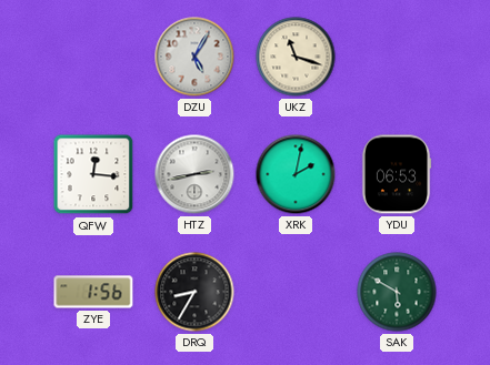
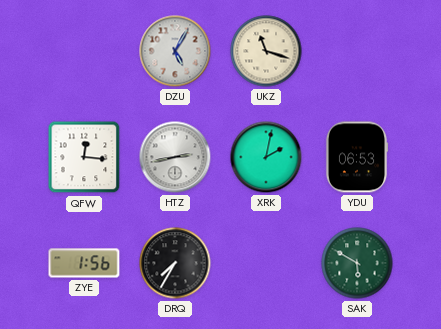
DRQ: 8:35 -> 7:35 (175, 263)
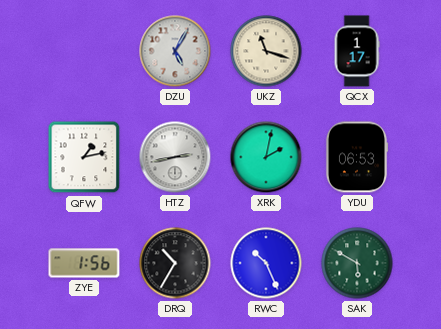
QCX: none -> 1:17 (357, 51)
QFW: 12:16 -> 1:13 (84, 157)
DRQ: 7:35 -> 10:35 (175, 263)
RWC: none -> 10:26 (266, 263)
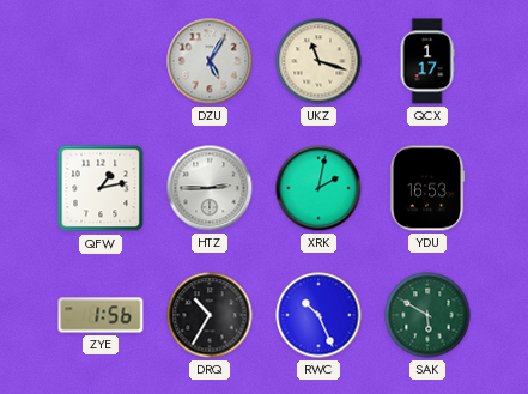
HTZ: 2:43 -> 2:45 (210, 188)
YDU: 06:53 -> 16:53 (427, 188)
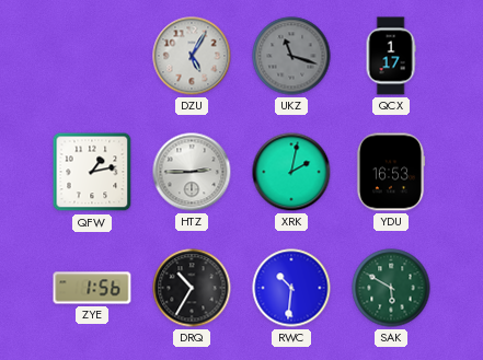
UKZ dial: cream -> grey (291, 56)
RWC: 10:26 -> 10:31 (291, 288)
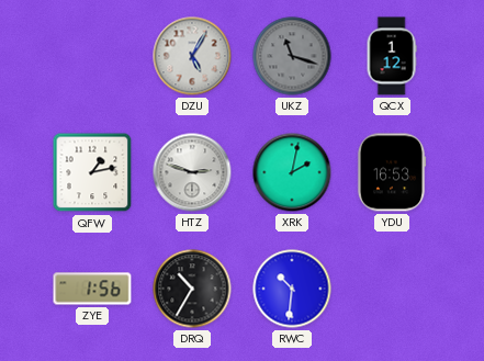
QCX: 1:17 -> 1:12 (392, 56)
HTZ: 2:45 -> 2:48 (192, 172)
SAK: 5:50 -> none (391, 288)
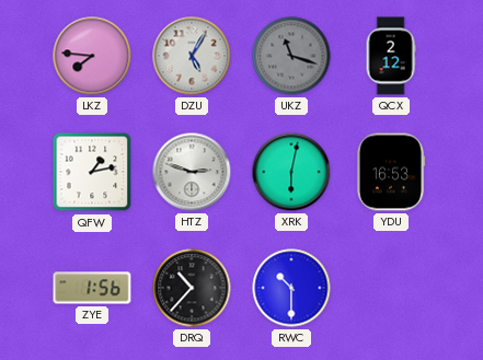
LKZ: none -> 7:46 (92, 56)
QCX: 1:12 -> 2:12 (391, 56)
XRK: 2:02 -> 6:02 (291, 172)
DRQ: 10:35 -> 10:37 (192, 288)
RWC: 10:31 -> 10:30 (291, 288)
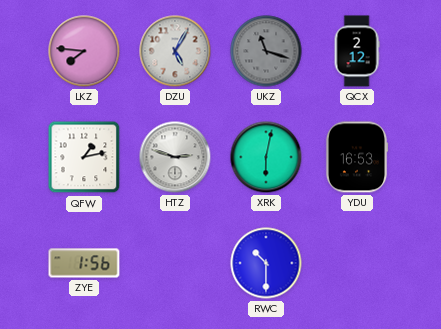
DRQ: 10:37 -> none (192, 288)
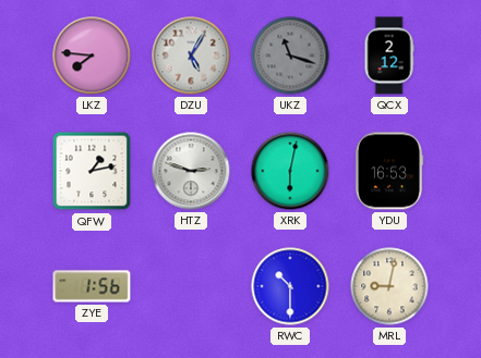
MRL: none -> 9:02 (389, 286)
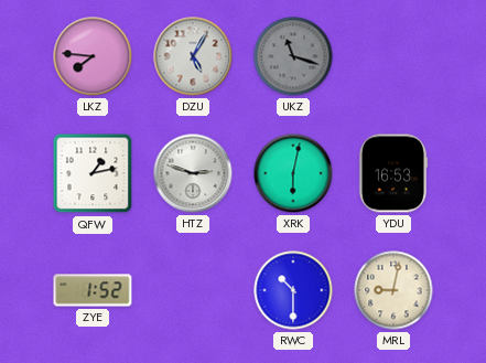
QCX: 2:12 -> none (389, 55)
ZYE: 1:56 -> 1:52 (93, 290)
